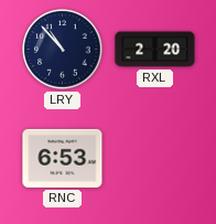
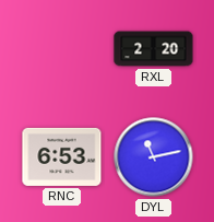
LRY: 10:53 -> none (63, 50)
DYL: none -> 11:13 (154, 157)
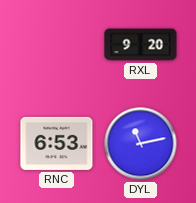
RXL: 2:20 -> 9:20 (141, 45)
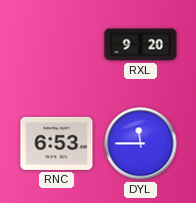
DYL: 11:13 -> 11:45 (141, 144)
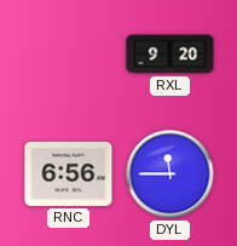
RNC: 6:53 -> 6:56 (69, 173)
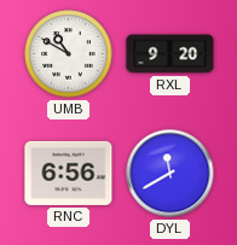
UMB: none -> 10:50 (69, 54)
DYL: 11:45 -> 11:40 (170, 174)
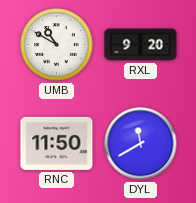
RNC: 6:56 -> 11:50 (57, 143)
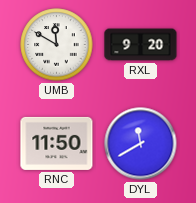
UMB: 10:50 -> 11:50 (57, 45)
